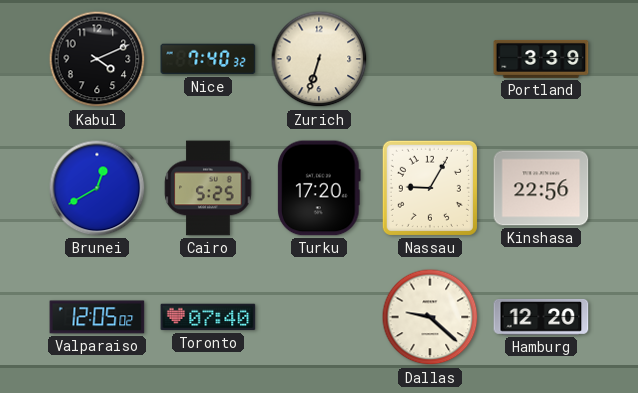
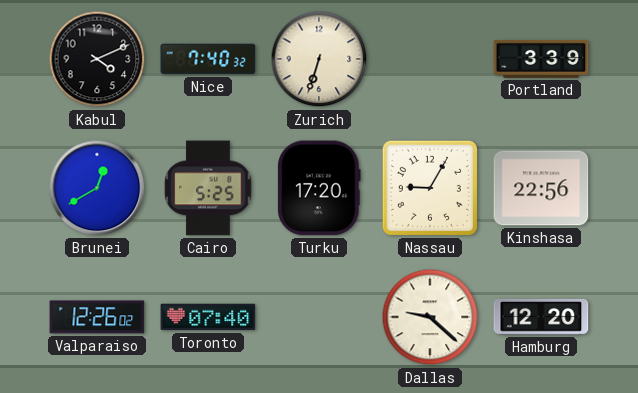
Valparaiso: 12:05 -> 12:26 (97, 317)
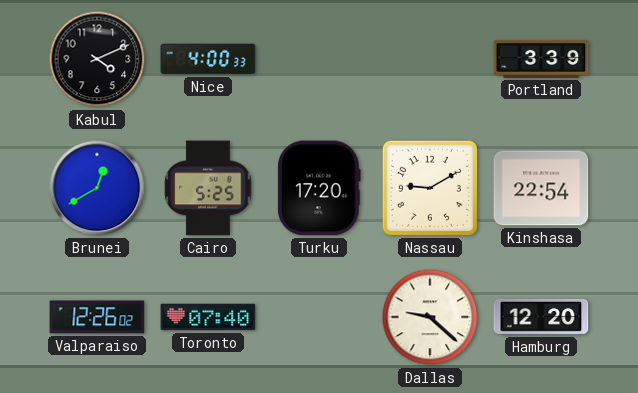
Nice: 7:40 -> 4:00 (208, 59)
Zurich: 6:33 -> none (319, 59)
Nassau: 9:05 -> 9:10 (430, 188)
Kinshasa: 22:56 -> 22:54 (541, 188)
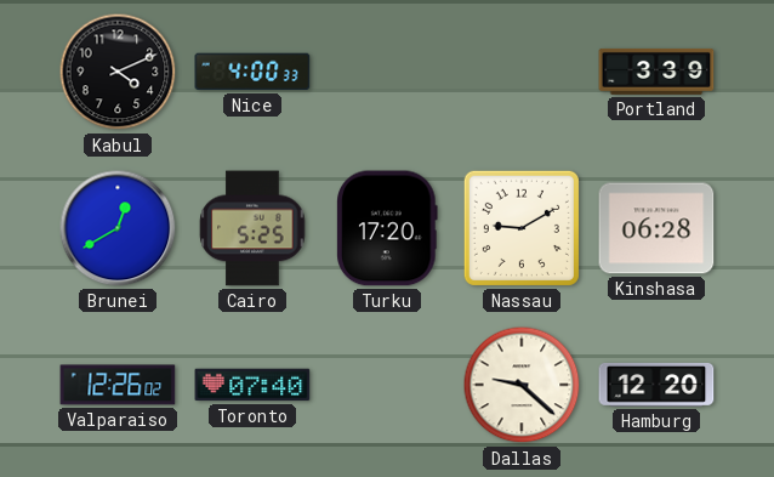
Kinshasa: 22:54 -> 06:28 (656, 228)
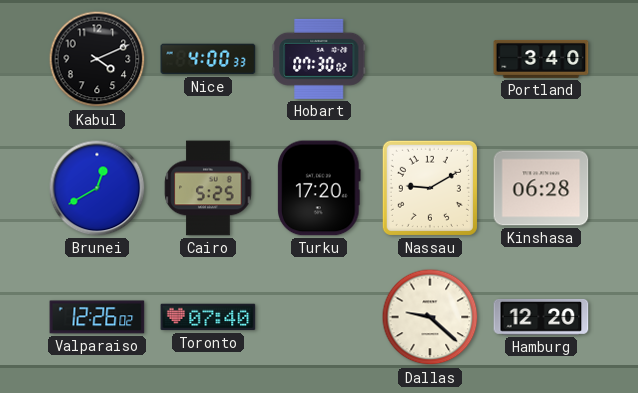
Hobart: none -> 07:30 (319, 59)
Portland: 3:39 -> 3:40 (541, 59)
